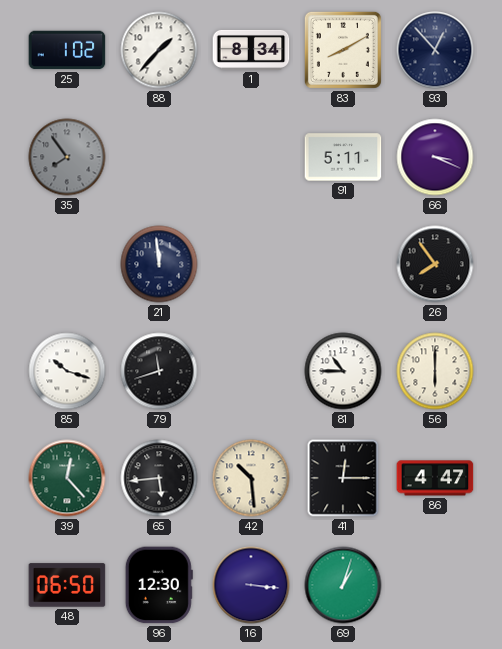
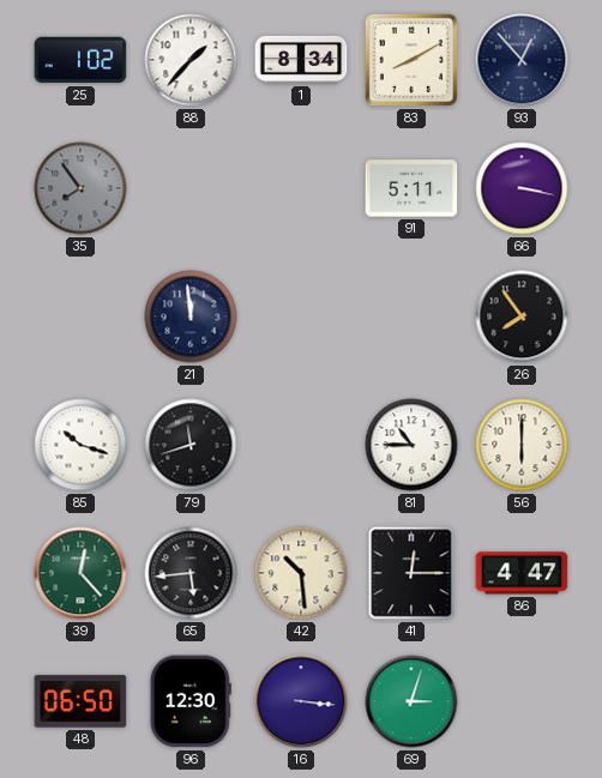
66: 3:19 -> 3:17 (522, 188)
69: 1:03 -> 3:03 (411, 701)
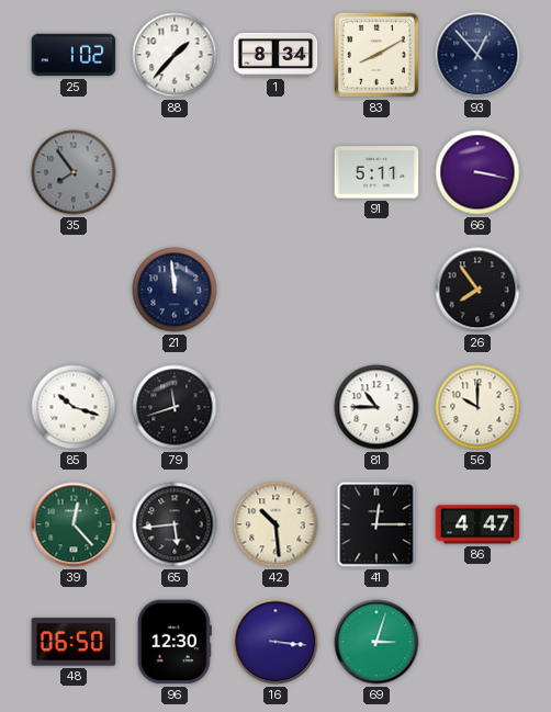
56: 6:00 -> 10:00 (477, 407)
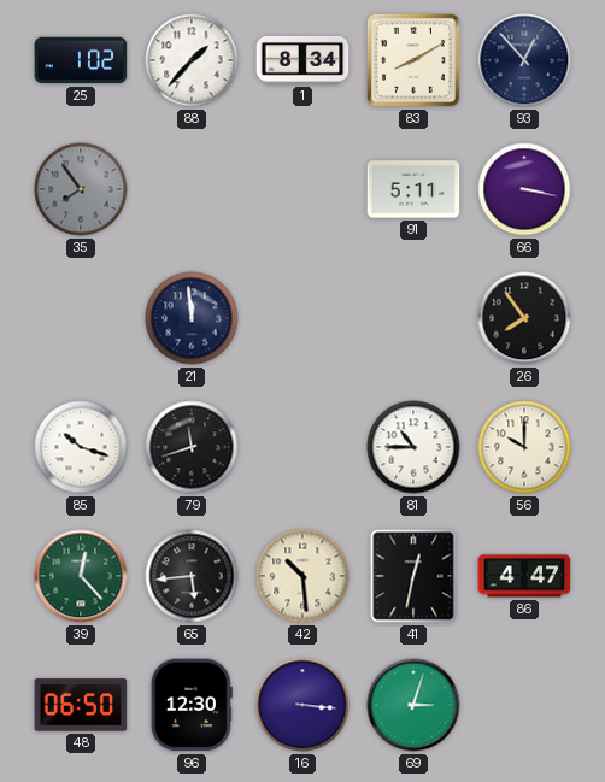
41: 12:15 -> 12:32 (413, 576)
